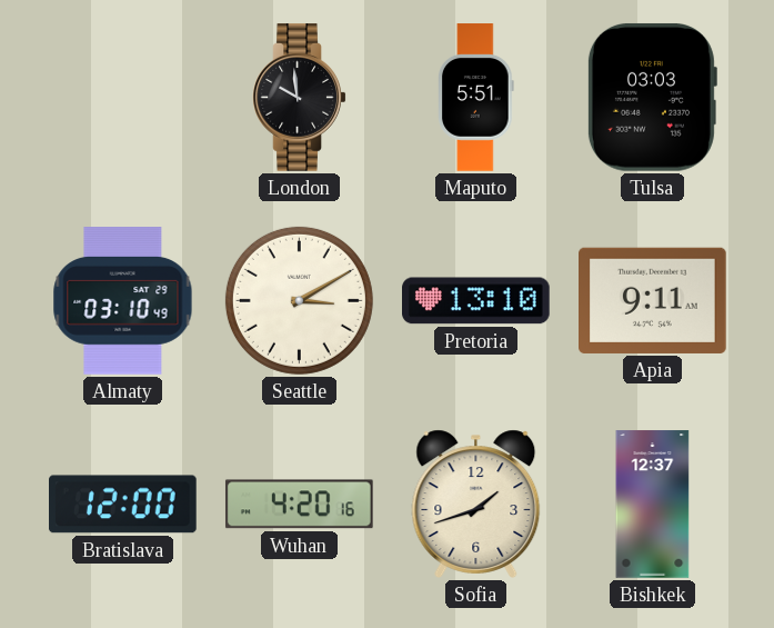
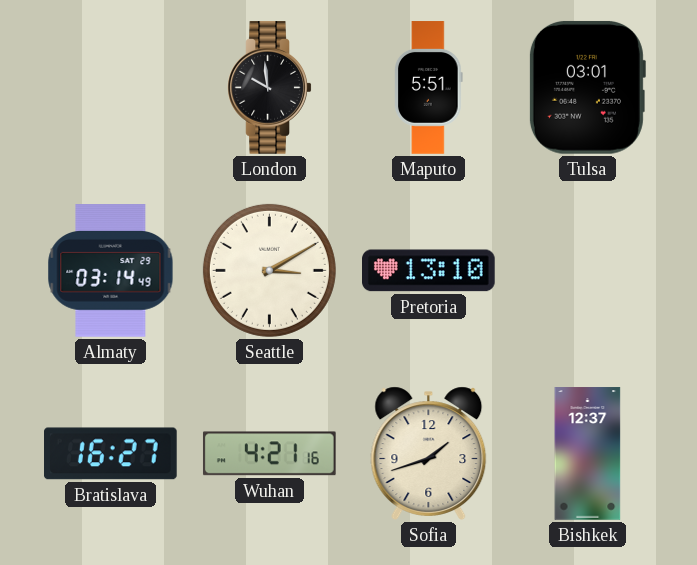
Tulsa: 03:03 -> 03:01 (587, 87)
Almaty: 03:10 -> 03:14 (111, 271)
Apia: 9:11 -> none (653, 300)
Bratislava: 12:00 -> 16:27 (111, 454)
Wuhan: 4:20 -> 4:21 (269, 454)
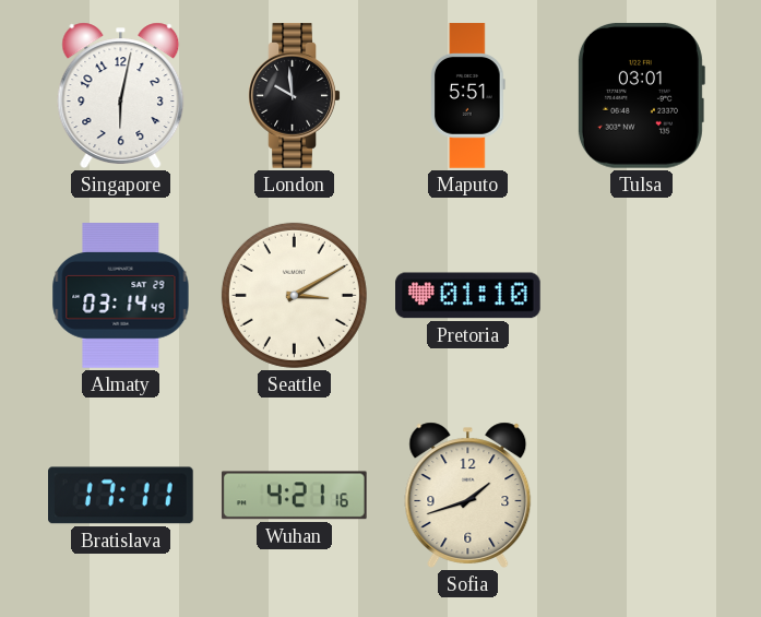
Singapore: none -> 6:02 (121, 95)
Pretoria: 13:10 -> 01:10 (468, 296)
Bratislava: 16:27 -> 17:11 (121, 496)
Bishkek: 12:37 -> none (588, 454)
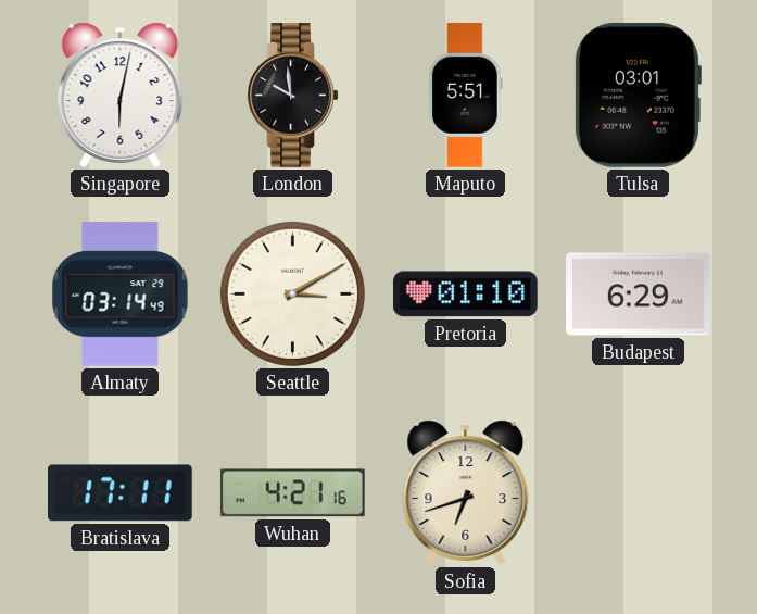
Budapest: none -> 6:29 (639, 295)
Sofia: 1:42 -> 6:42 (466, 492)
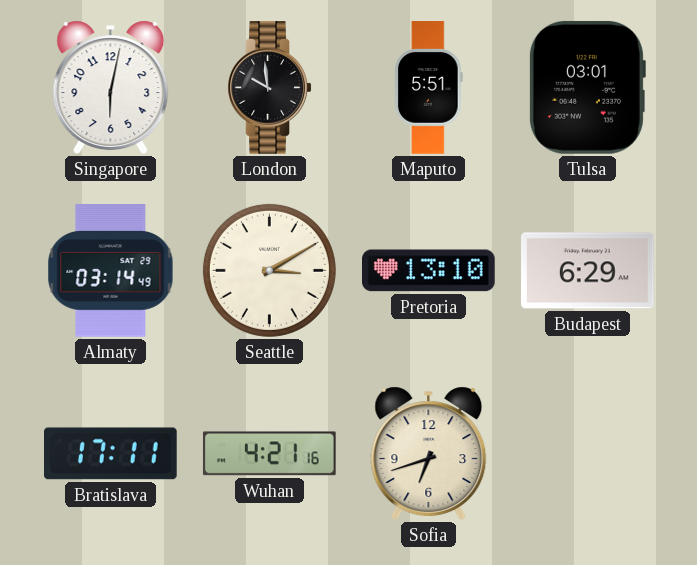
Pretoria: 01:10 -> 13:10 (429, 271)
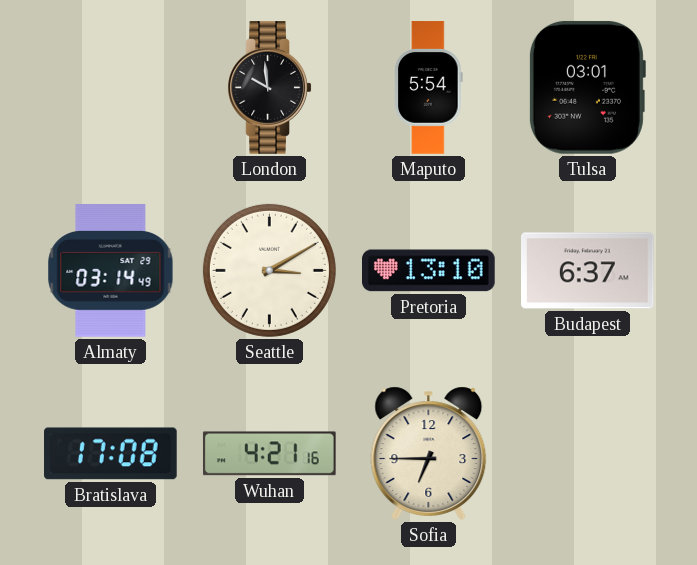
Singapore: 6:02 -> none (111, 87)
Maputo: 5:51 -> 5:54 (429, 88)
Budapest: 6:29 -> 6:37 (588, 271)
Bratislava: 17:11 -> 17:08 (111, 454)
Sofia: 6:42 -> 6:45 (429, 453)
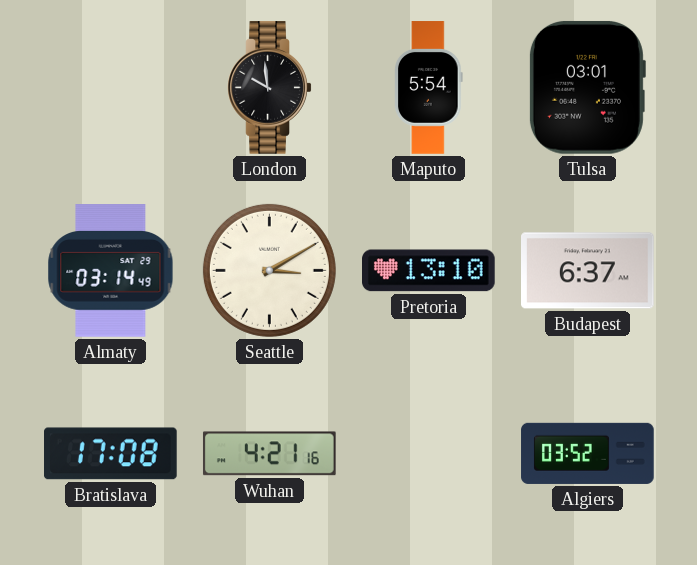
Sofia: 6:45 -> none (429, 453)
Algiers: none -> 03:52 (588, 453)
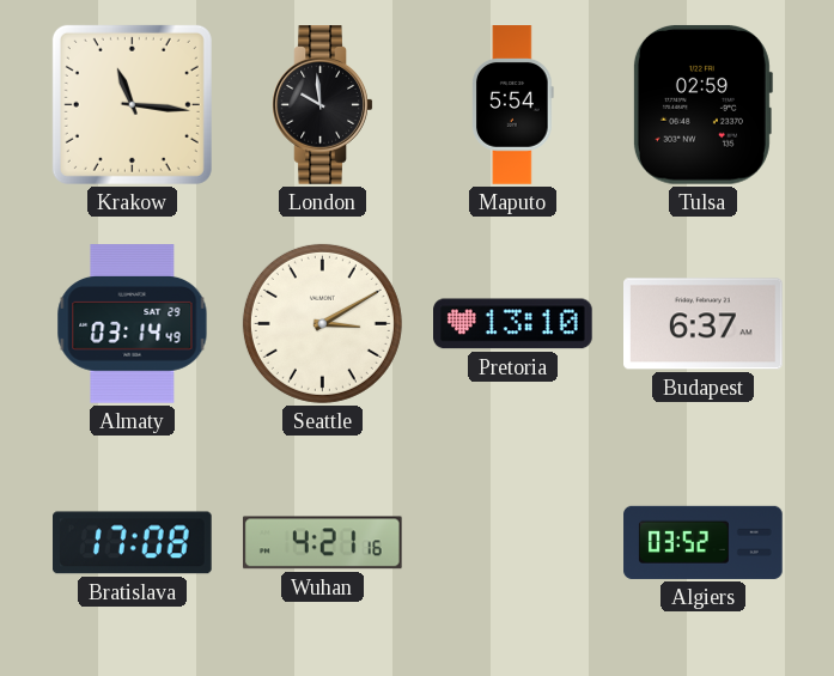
Krakow: none -> 11:16 (132, 104)
Tulsa: 03:01 -> 02:59 (702, 104)
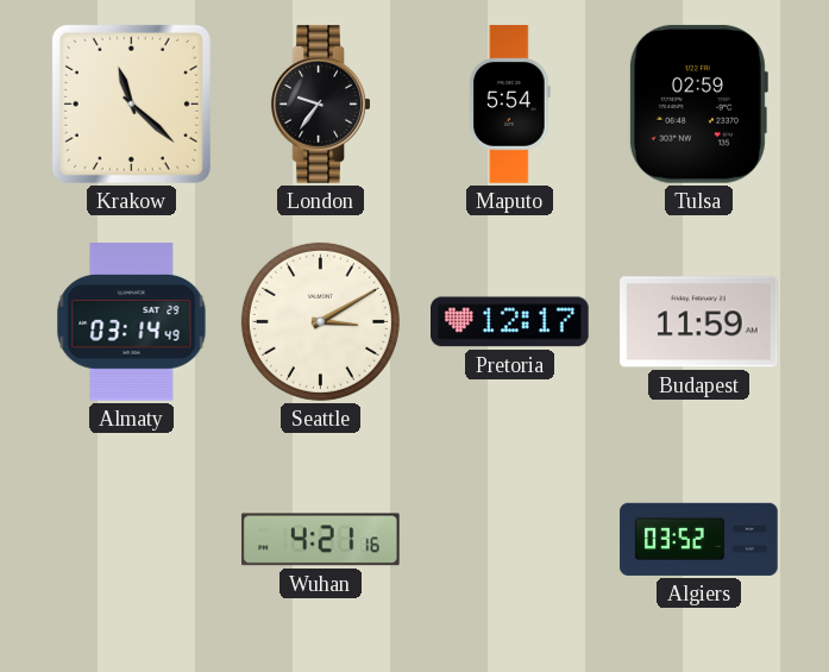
Krakow: 11:16 -> 11:22 (131, 103)
London: 9:59 -> 9:36 (321, 105)
Pretoria: 13:10 -> 12:17 (510, 322)
Budapest: 6:37 -> 11:59 (699, 322)
Bratislava: 17:08 -> none (133, 543)
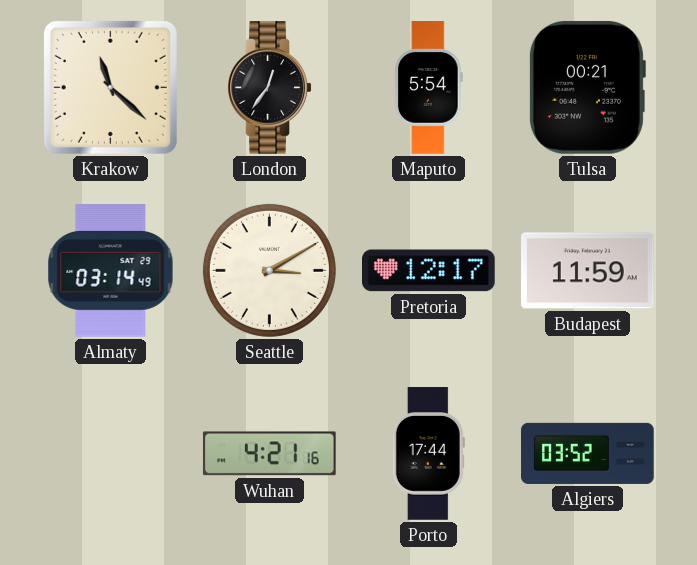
London: 9:36 -> 12:36 (270, 88)
Tulsa: 02:59 -> 00:21 (587, 87)
Porto: none -> 17:44 (428, 454)
